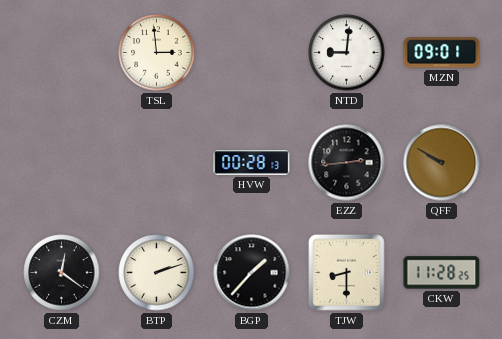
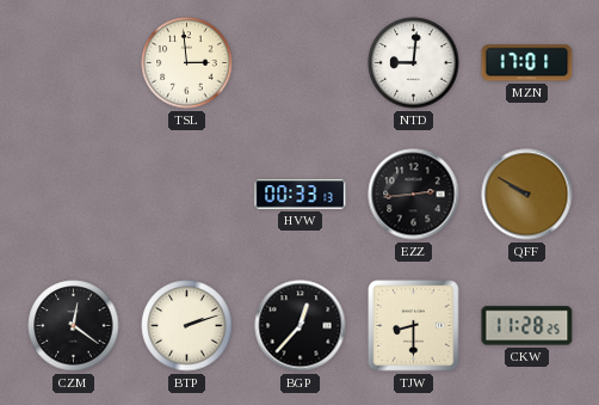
MZN: 09:01 -> 17:01 (527, 63)
HVW: 00:28 -> 00:33 (301, 195)
BGP: 1:37 -> 12:37 (301, 326)
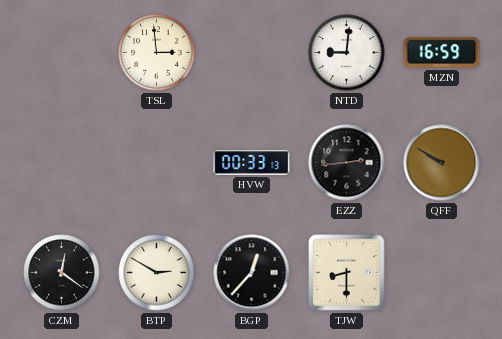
MZN: 17:01 -> 16:59 (442, 53)
BTP: 2:12 -> 2:50 (157, 273)
CKW: 11:28 -> none (527, 326)
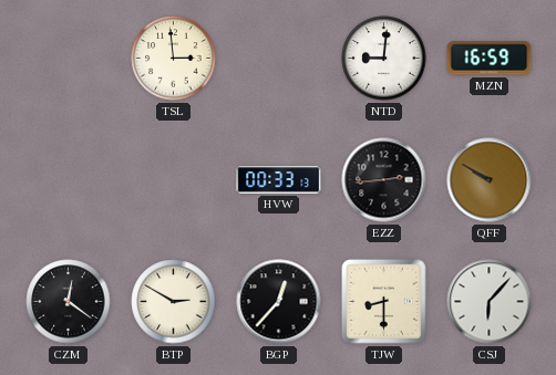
CSJ: none -> 6:07 (490, 302)
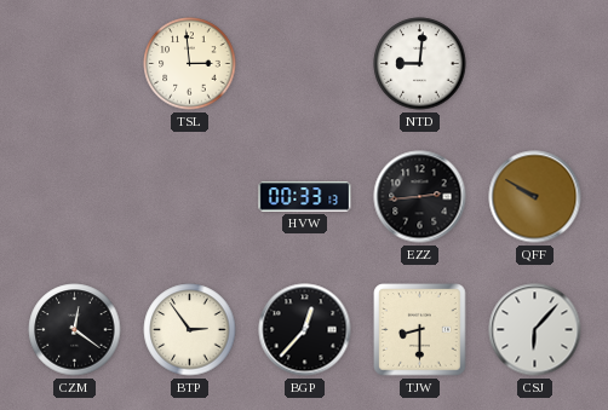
MZN: 16:59 -> none (490, 59)
BTP: 2:50 -> 2:54 (190, 330)
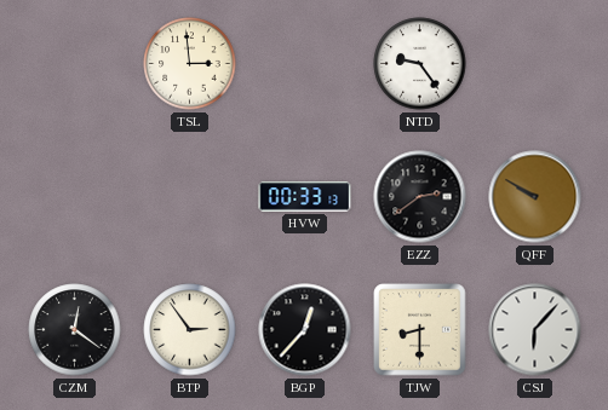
NTD: 9:01 -> 9:24 (420, 64)
EZZ: 2:44 -> 2:39 (420, 197)
